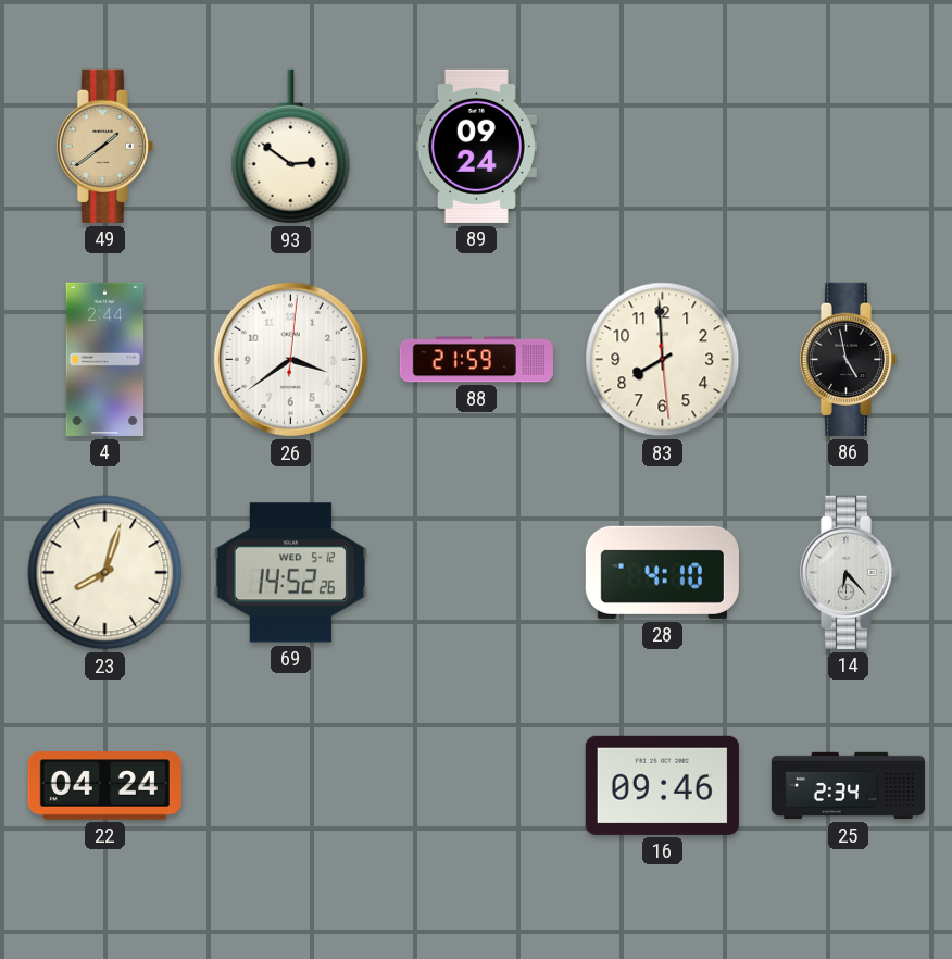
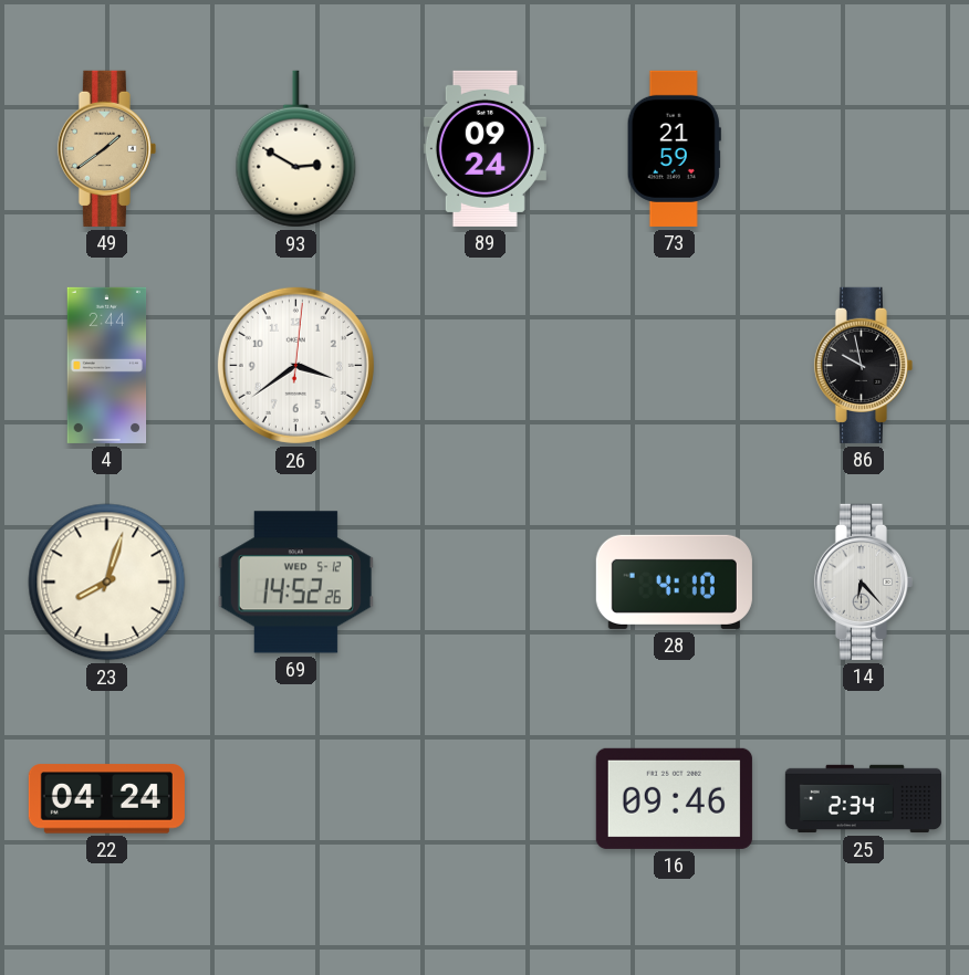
93: 2:51 -> 2:50 (296, 149)
73: none -> 21:59 (674, 148)
88: 21:59 -> none (476, 360)
83: 7:59 -> none (663, 360)
86: 4:58 -> 9:58 (863, 365)
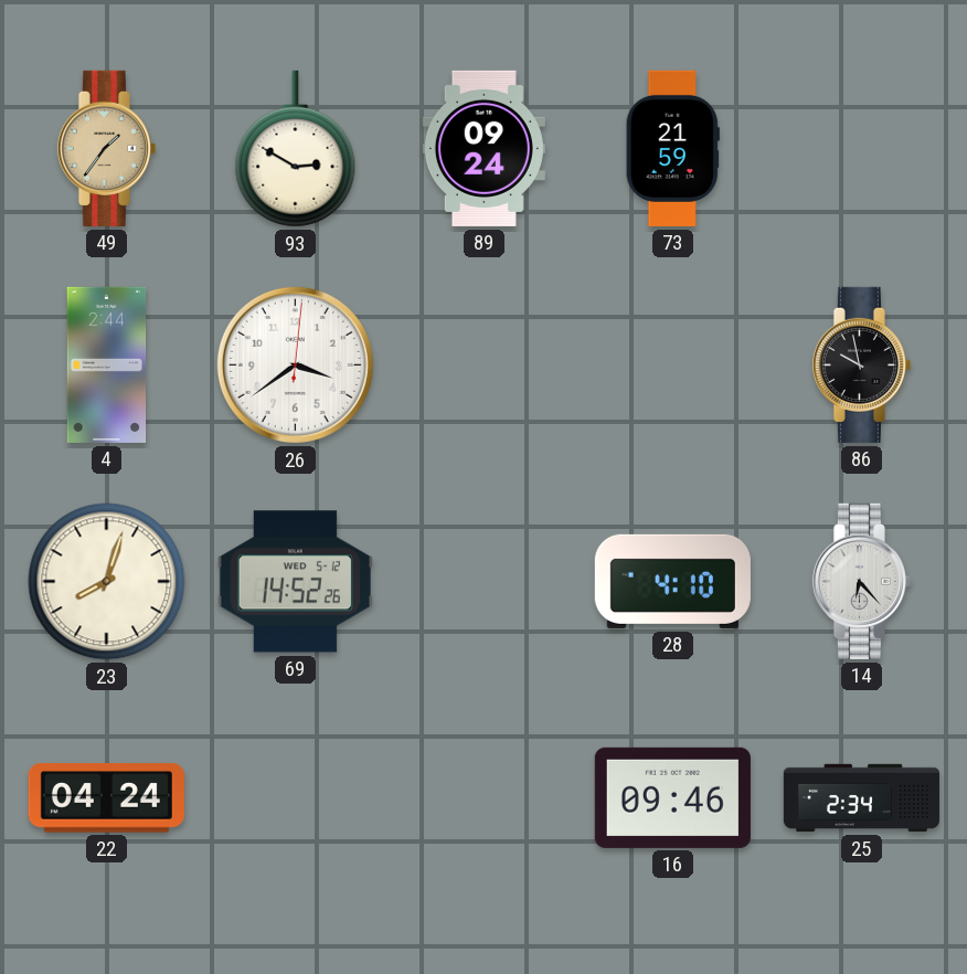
49: 1:39 -> 1:36 (106, 148)
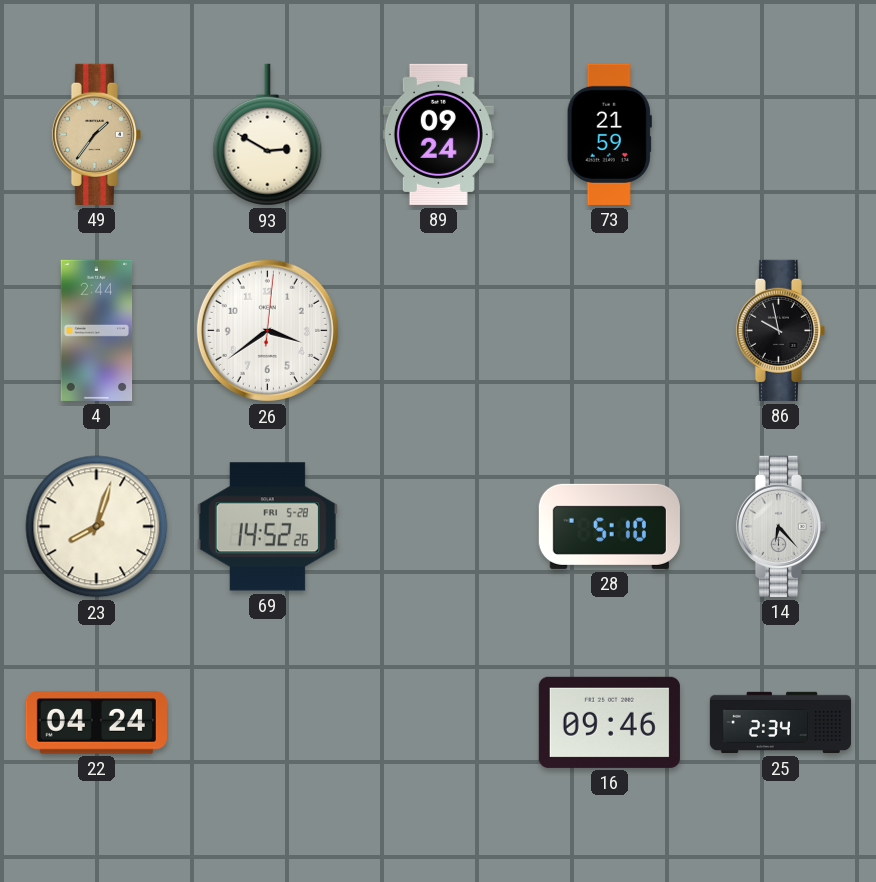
69 date: WED 5-12 -> FRI 5-28 (267, 527)
28: 4:10 -> 5:10 (609, 526)
